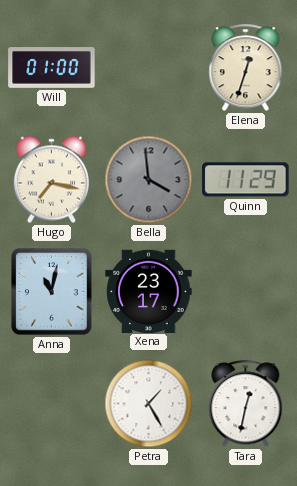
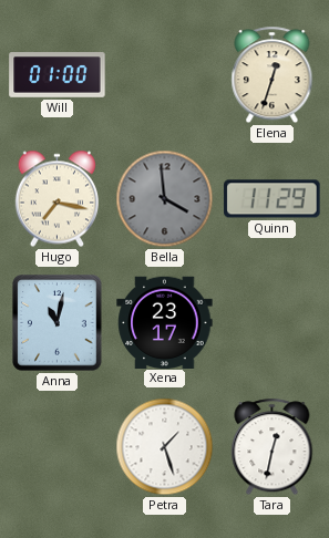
Petra: 1:25 -> 1:27 (165, 447)
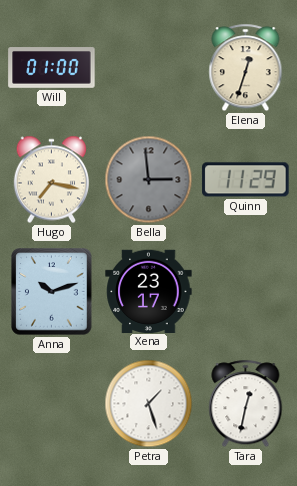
Bella: 3:59 -> 2:59 (149, 180)
Anna: 11:02 -> 10:12 (52, 292)
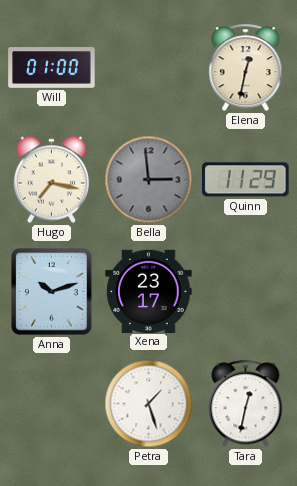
Elena: 12:33 -> 12:32 (246, 68)
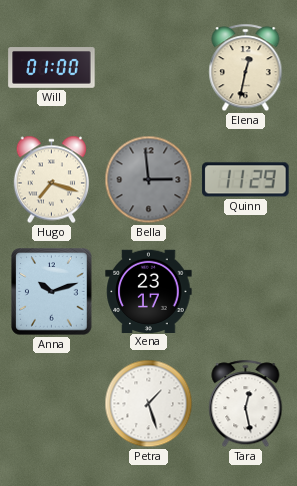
Hugo: 7:17 -> 7:18 (51, 180)
Tara: 12:32 -> 12:28 (246, 404)
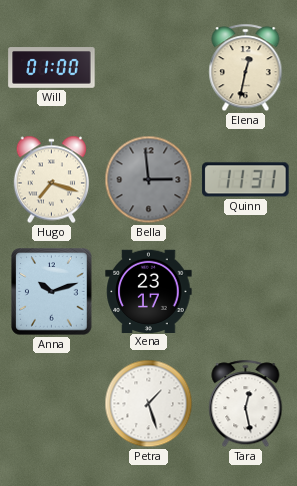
Quinn: 11:29 -> 11:31 (246, 180)
